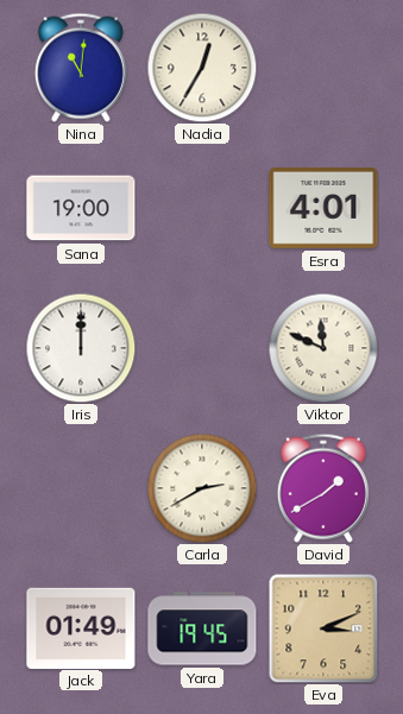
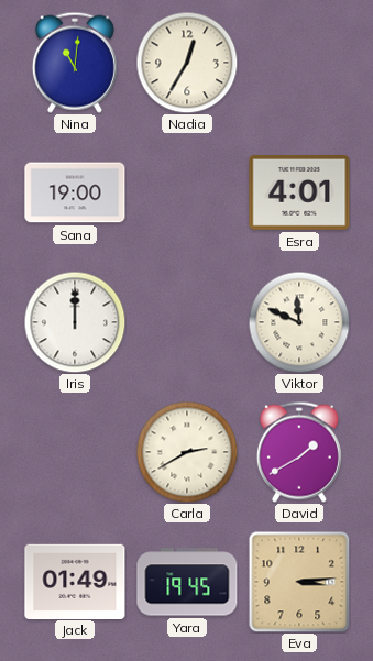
Eva: 3:11 -> 3:14 (299, 582)
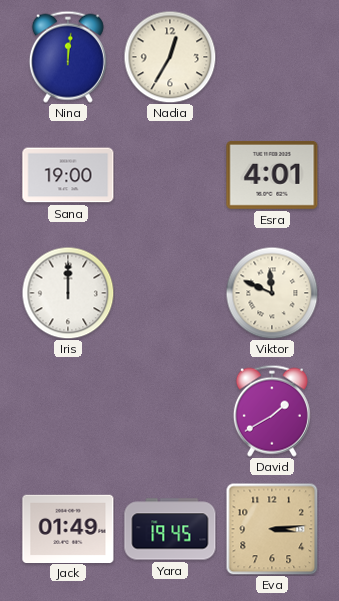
Nina: 11:01 -> 12:01 (68, 57)
Carla: 2:40 -> none (187, 452)
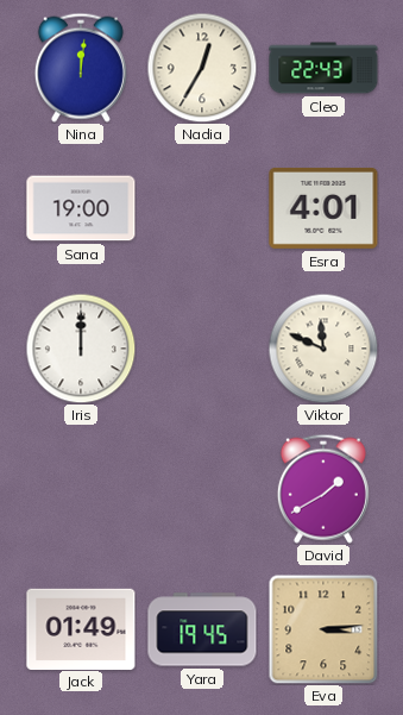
Cleo: none -> 22:43 (323, 68)
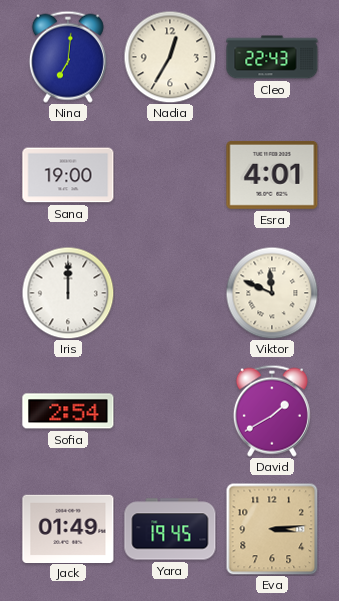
Nina: 12:01 -> 7:01 (68, 57)
Sofia: none -> 2:54 (68, 411)
